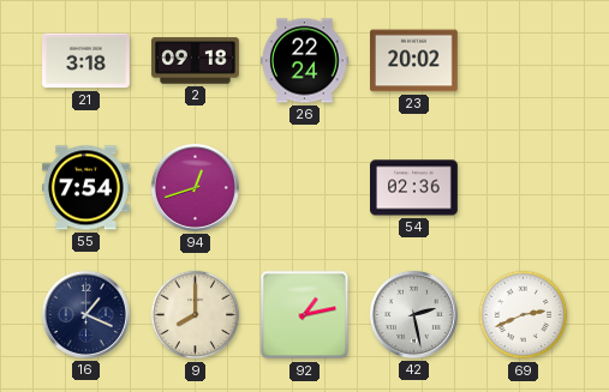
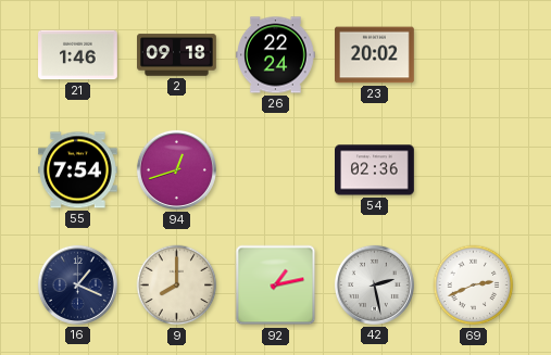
21: 3:18 -> 1:46 (78, 55)
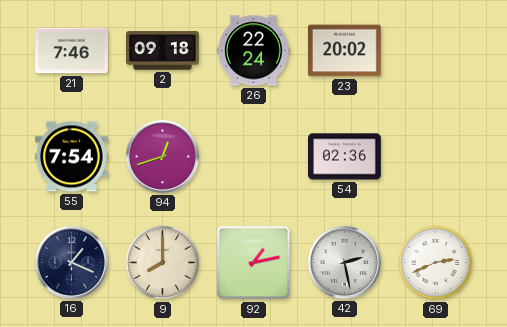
21: 1:46 -> 7:46 (72, 51)
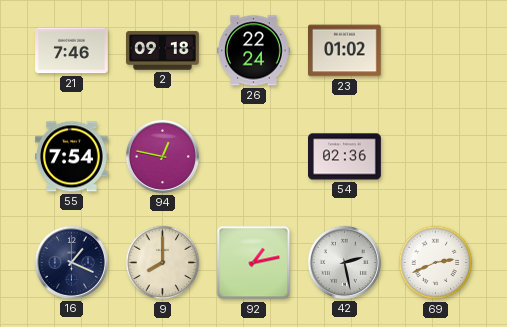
23: 20:02 -> 01:02 (345, 51)
94: 12:42 -> 12:47 (162, 156)
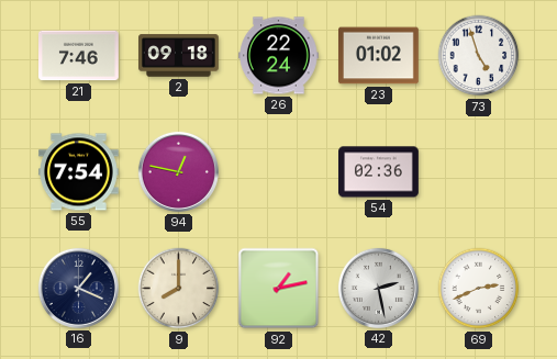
73: none -> 4:57 (479, 56)
